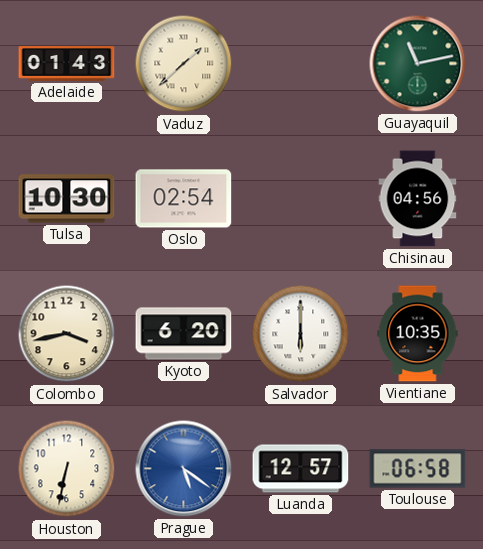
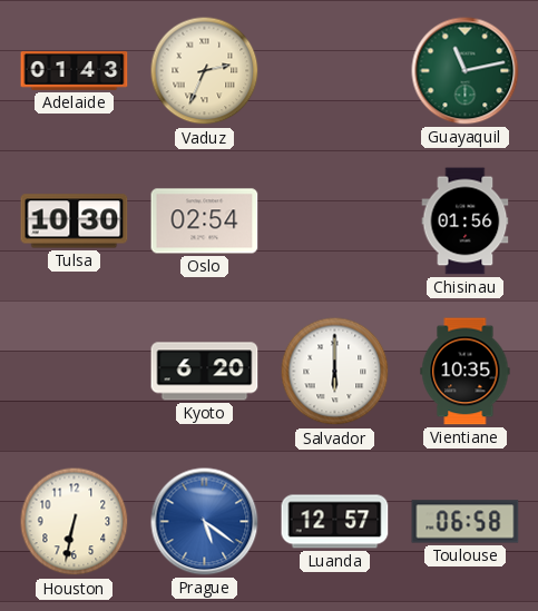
Vaduz: 1:38 -> 2:34 (205, 71)
Chisinau: 04:56 -> 01:56 (466, 221)
Colombo: 3:43 -> none (67, 334)
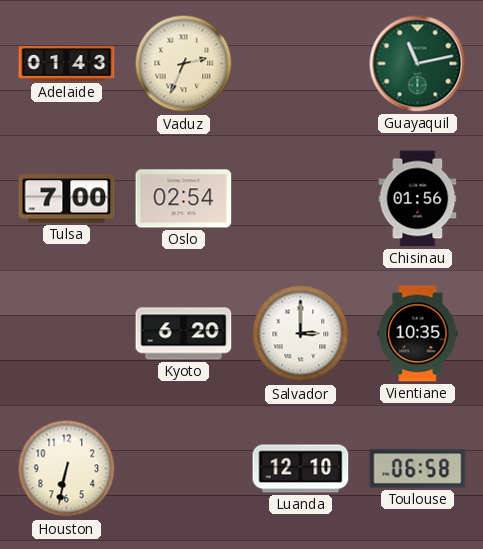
Tulsa: 10:30 -> 7:00 (67, 199)
Salvador: 6:00 -> 3:00 (301, 334)
Prague: 5:21 -> none (205, 522)
Luanda: 12:57 -> 12:10 (301, 469)
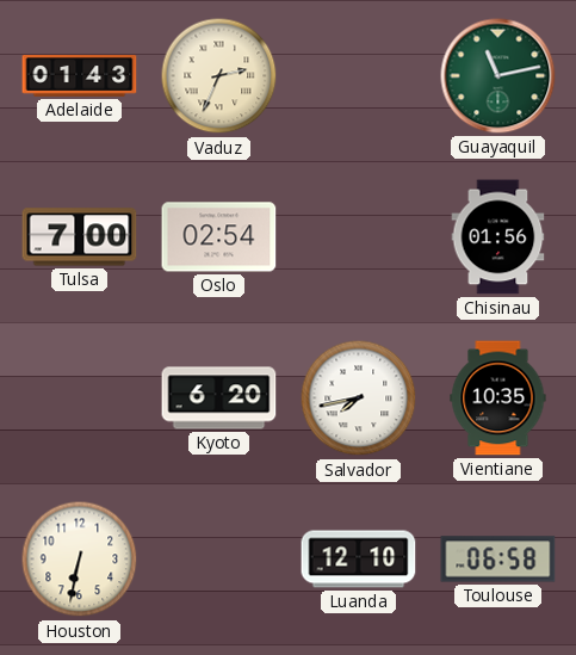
Salvador: 3:00 -> 7:43 (359, 398)
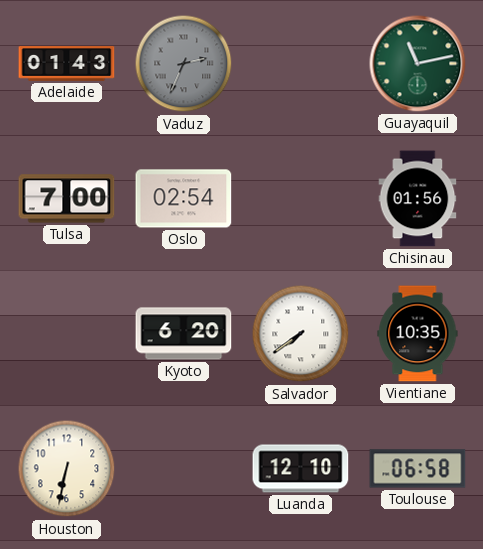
Vaduz dial: cream -> grey (184, 64)
Salvador: 7:43 -> 7:39 (301, 334)
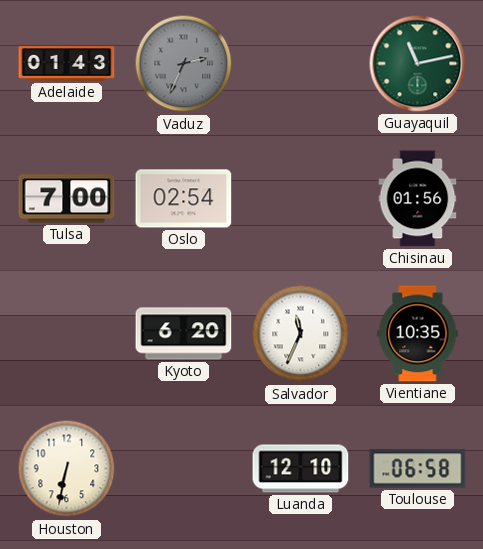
Salvador: 7:39 -> 11:34 (301, 334)
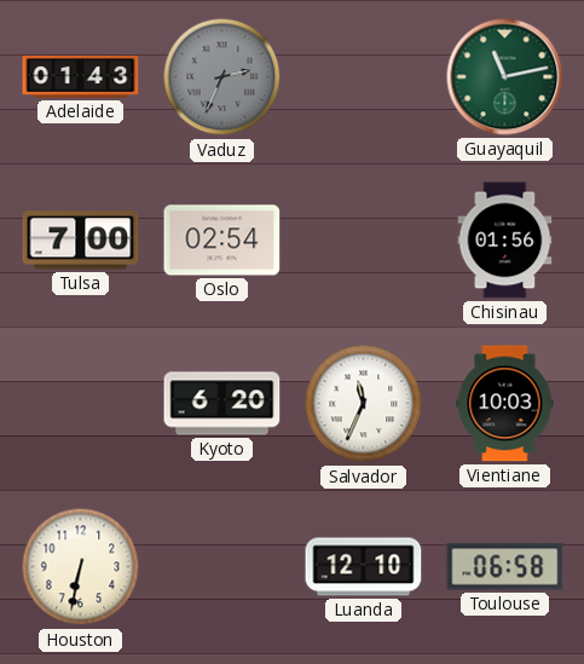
Vientiane: 10:35 -> 10:03 (505, 404)
